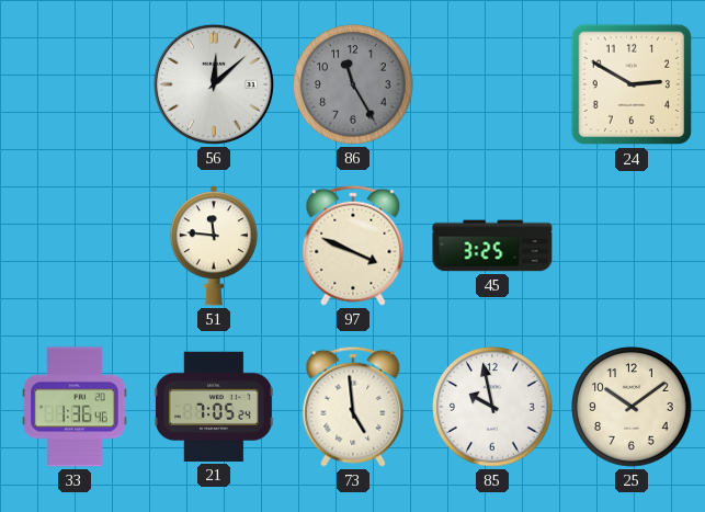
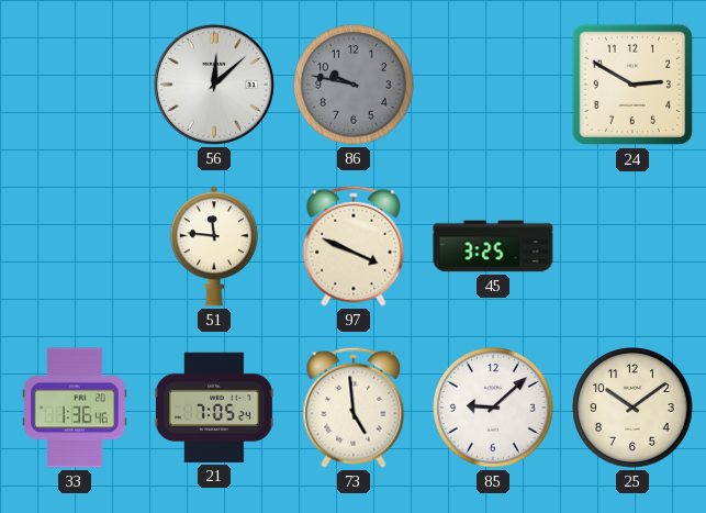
86: 11:25 -> 9:47 (354, 85)
85: 9:58 -> 9:08 (493, 408)
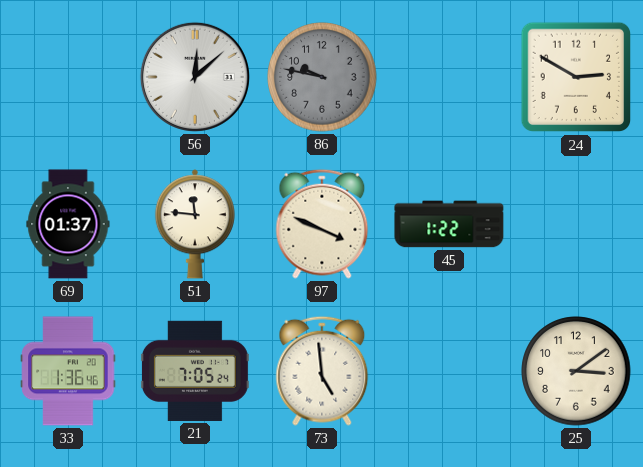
69: none -> 01:37 (68, 224)
45: 3:25 -> 1:22 (449, 224)
85: 9:08 -> none (493, 408)
25: 10:09 -> 3:09 (576, 371)
